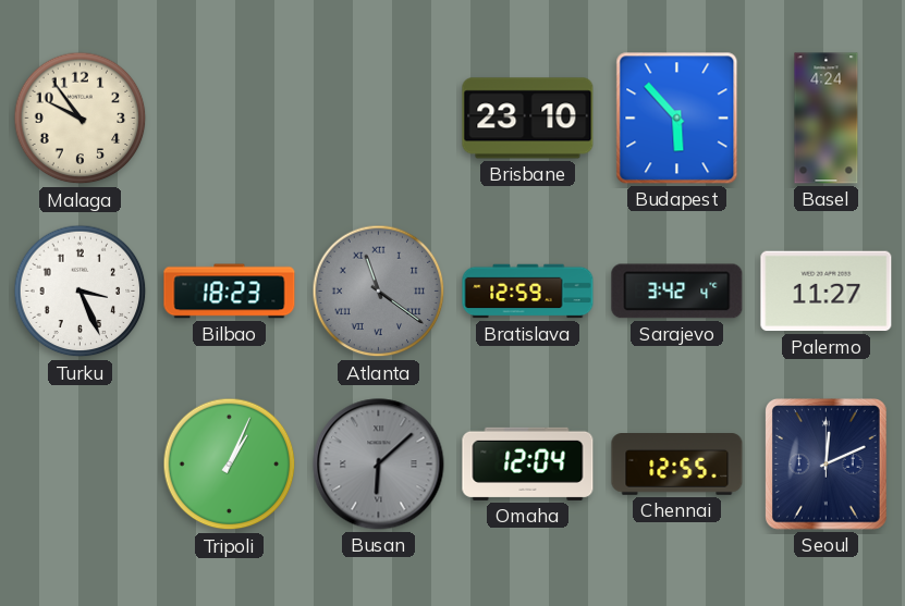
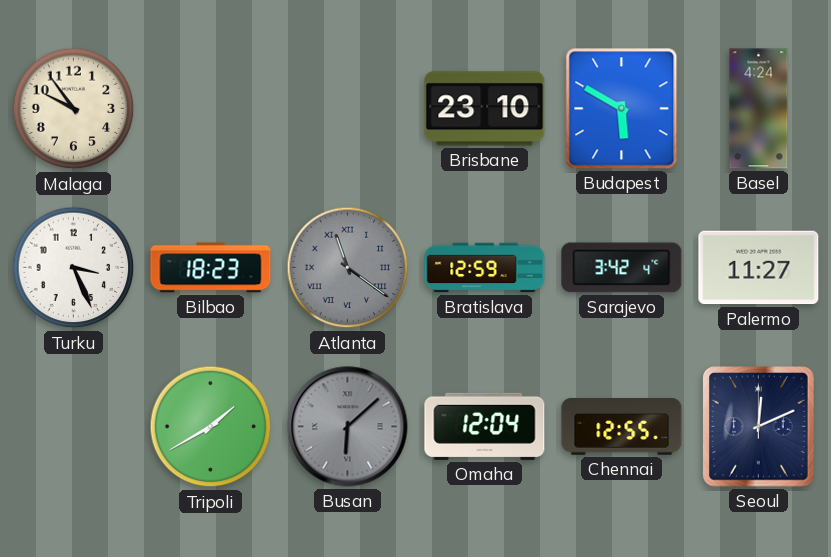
Budapest: 5:53 -> 5:50 (622, 109)
Tripoli: 1:04 -> 1:40 (211, 427)
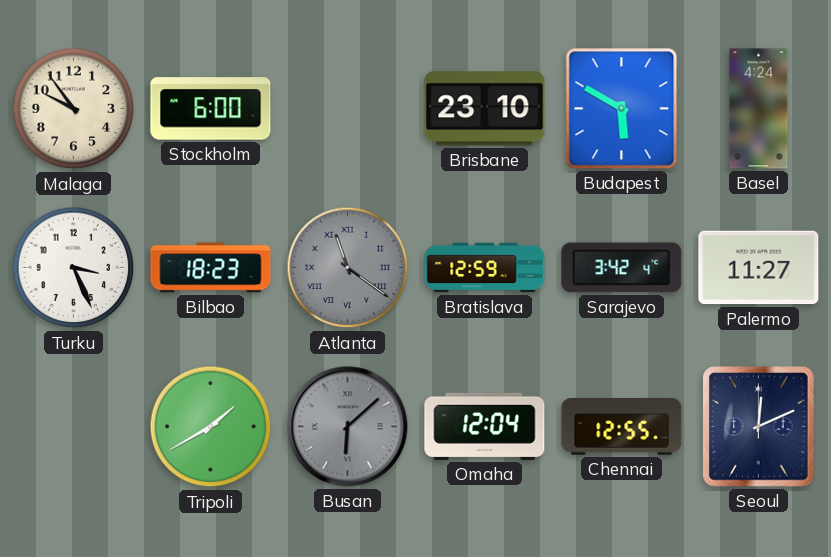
Stockholm: none -> 6:00 (211, 109)
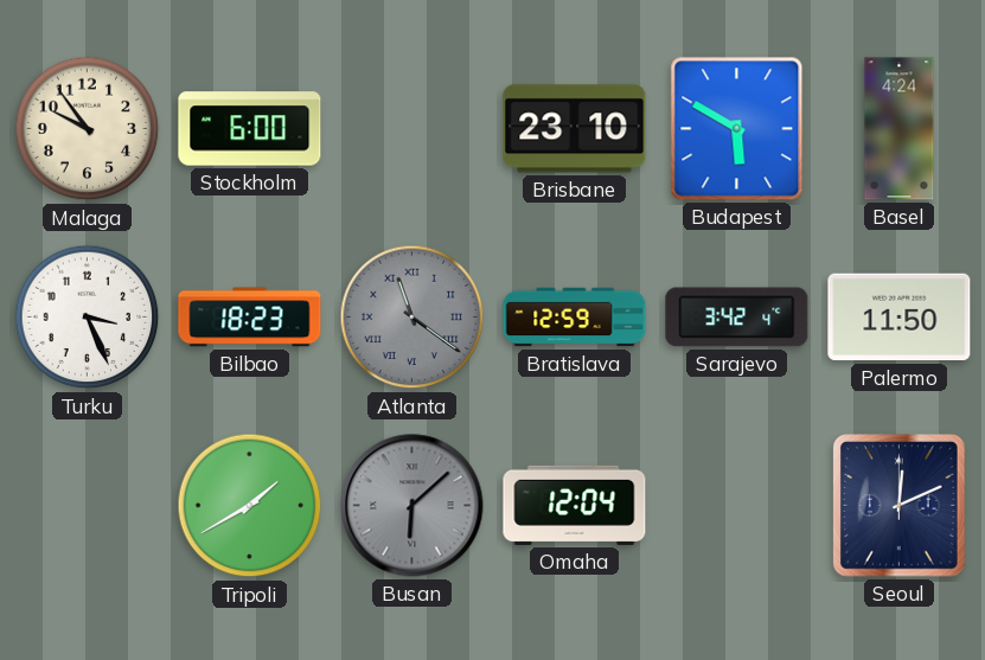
Palermo: 11:27 -> 11:50 (900, 318)
Chennai: 12:55 -> none (622, 427)
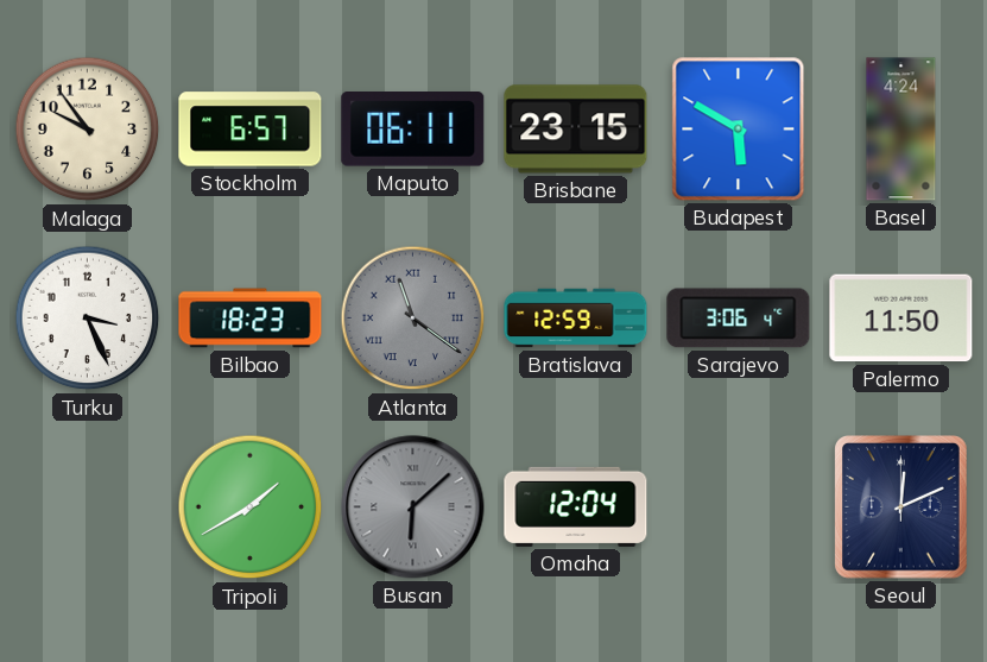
Stockholm: 6:00 -> 6:57 (251, 130)
Maputo: none -> 06:11 (413, 130)
Brisbane: 23:10 -> 23:15 (576, 130)
Sarajevo: 3:42 -> 3:06 (739, 319)
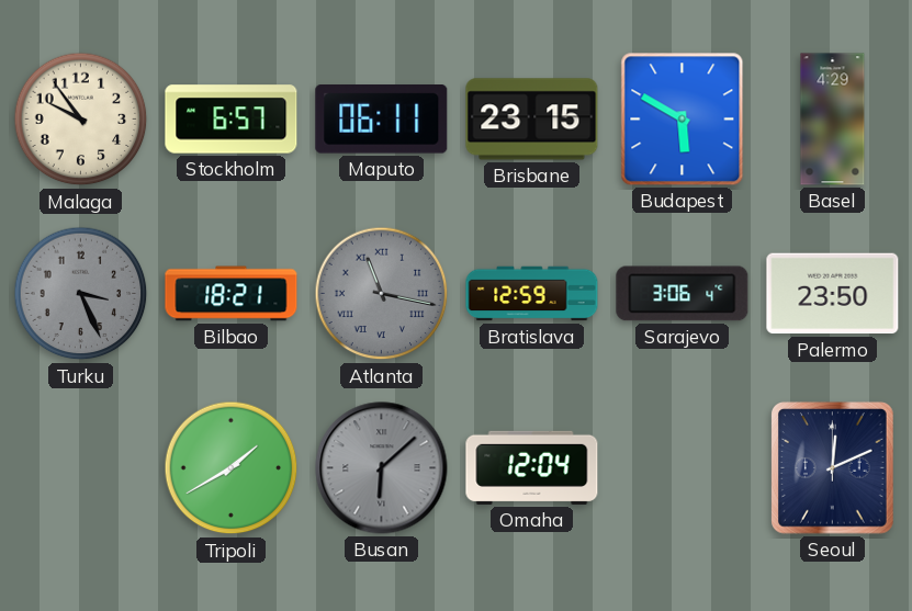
Basel: 4:24 -> 4:29 (833, 120)
Turku dial: white -> grey (81, 294)
Bilbao: 18:23 -> 18:21 (232, 294)
Atlanta: 11:21 -> 11:17 (382, 294)
Palermo: 11:50 -> 23:50 (833, 294)
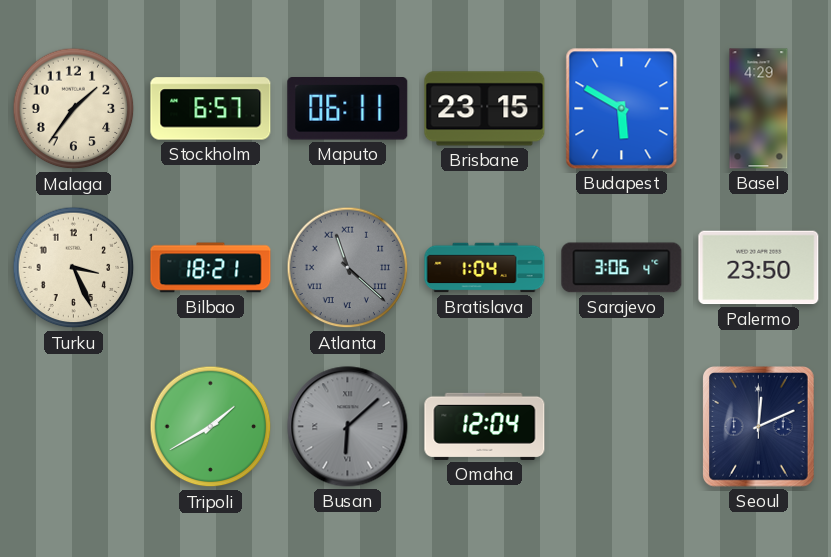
Malaga: 9:54 -> 1:36 (74, 109)
Turku dial: grey -> cream (74, 268)
Atlanta: 11:17 -> 11:22 (348, 268)
Bratislava: 12:59 -> 1:04 (485, 268)
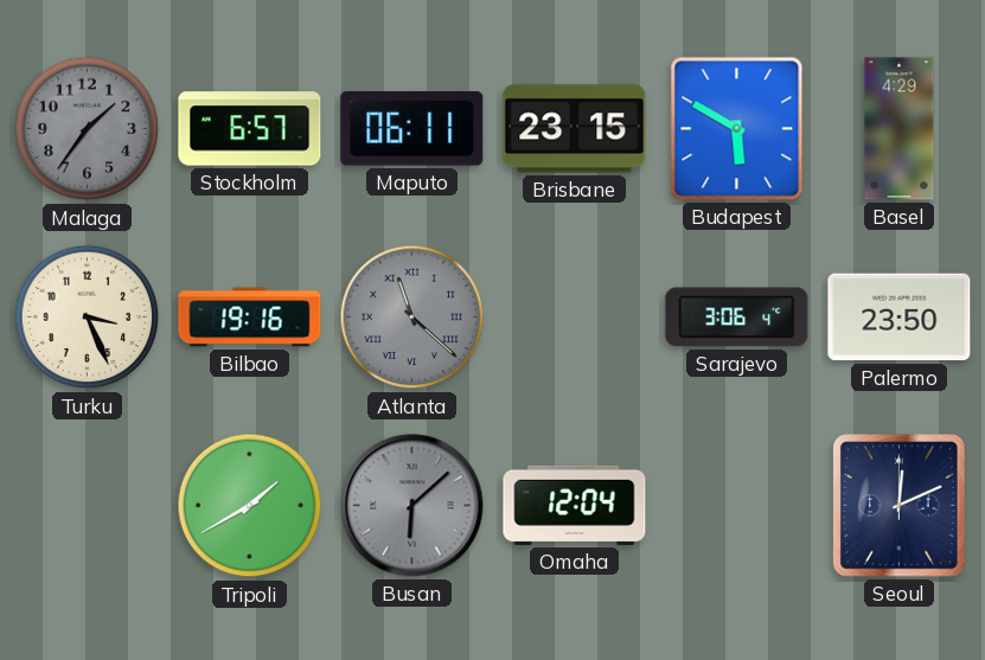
Malaga dial: cream -> grey (88, 129)
Bilbao: 18:21 -> 19:16 (250, 318)
Bratislava: 1:04 -> none (485, 268)
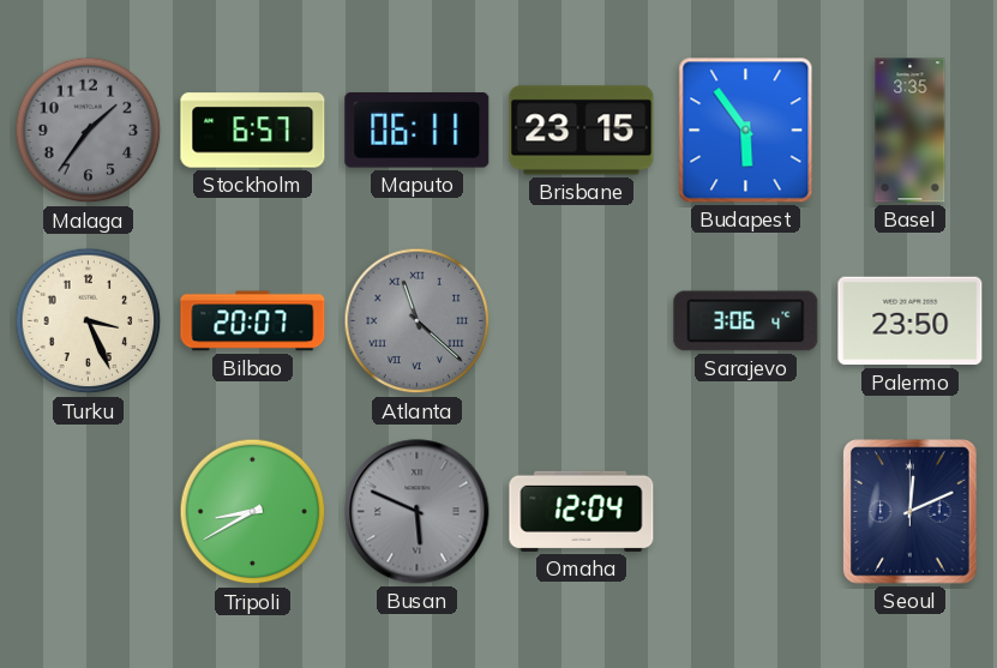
Budapest: 5:50 -> 5:54 (746, 131)
Basel: 4:29 -> 3:35 (911, 131)
Bilbao: 19:16 -> 20:07 (253, 321)
Tripoli: 1:40 -> 8:40 (253, 512)
Busan: 6:08 -> 5:49 (418, 512)
